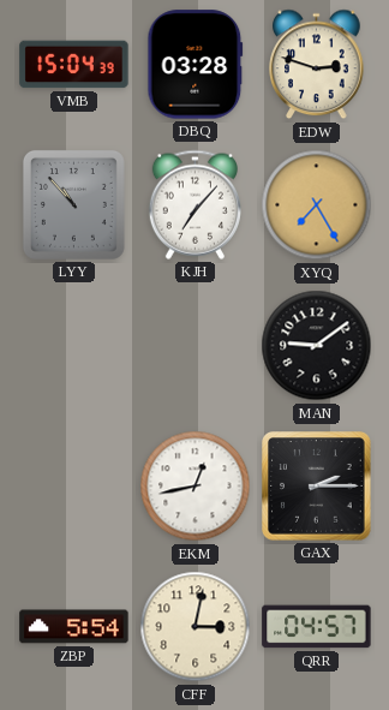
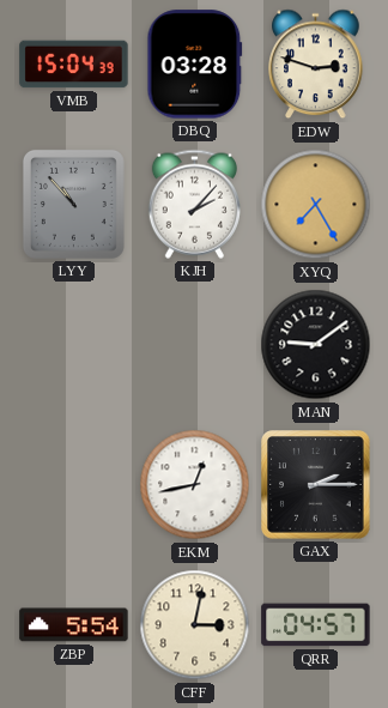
KJH: 7:07 -> 2:07 (194, 204)
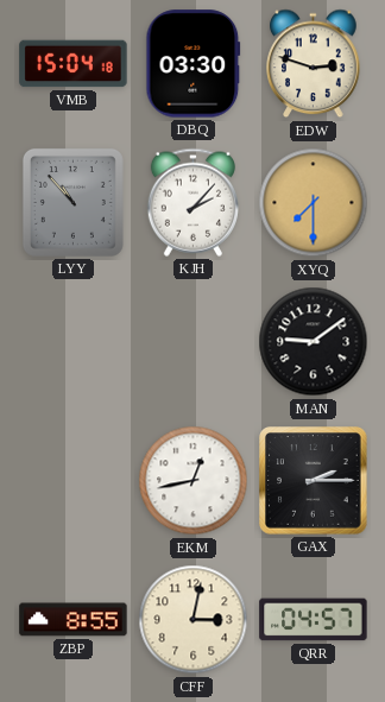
VMB: 15:04:39 -> 15:04:18 (74, 64)
DBQ: 03:28 -> 03:30 (194, 64)
XYQ: 7:25 -> 7:30 (314, 203)
ZBP: 5:54 -> 8:55 (74, 620)
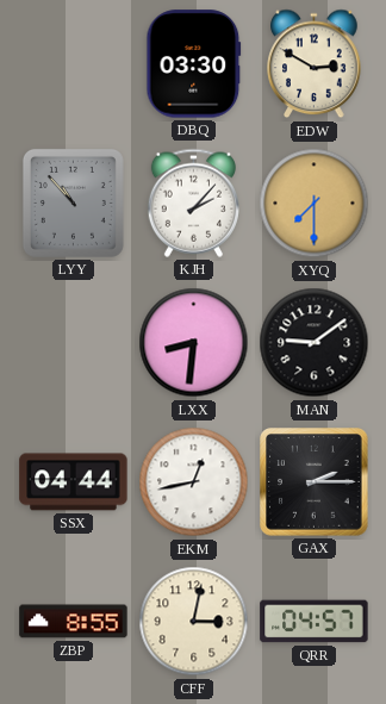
VMB: 15:04 -> none (74, 64)
EDW: 2:48 -> 2:50 (315, 64)
LXX: none -> 8:31 (194, 343)
SSX: none -> 04:44 (74, 482)
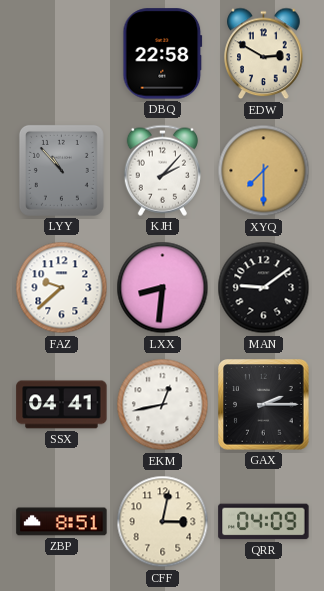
DBQ: 03:30 -> 22:58 (163, 54)
FAZ: none -> 9:38 (62, 288)
SSX: 04:44 -> 04:41 (62, 405)
ZBP: 8:55 -> 8:51 (62, 522)
QRR: 04:57 -> 04:09 (264, 522)
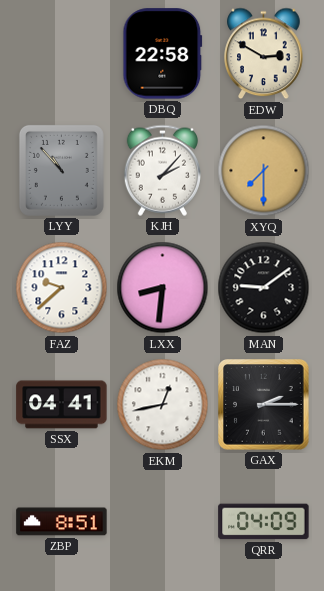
CFF: 3:02 -> none (163, 522)
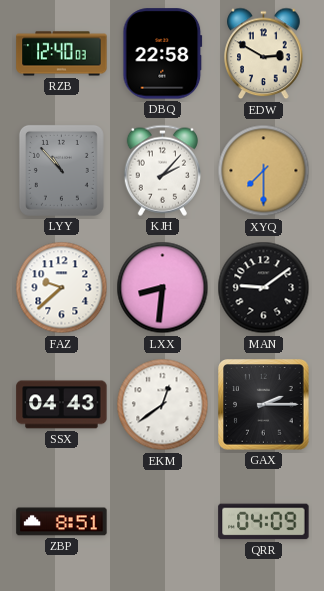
RZB: none -> 12:40 (62, 54)
SSX: 04:41 -> 04:43 (62, 405)
EKM: 12:43 -> 12:39 (163, 405)
